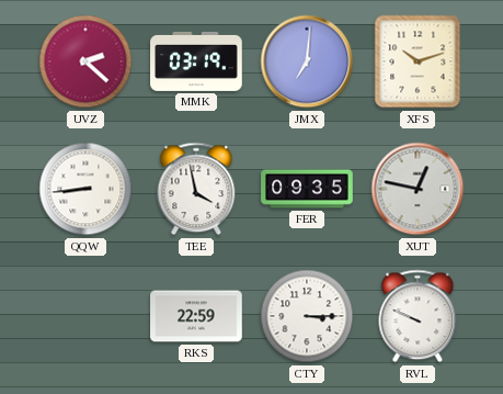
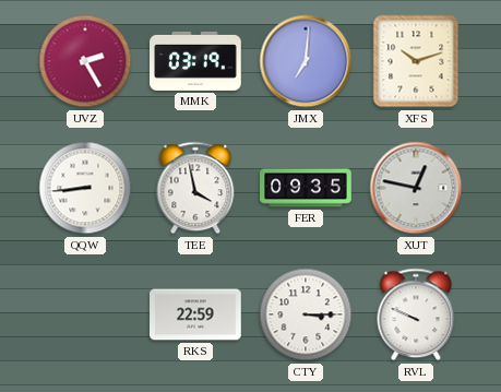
UVZ: 2:22 -> 2:25 (85, 61)
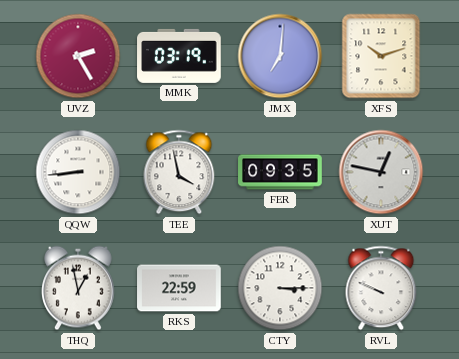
THQ: none -> 12:58 (79, 288)
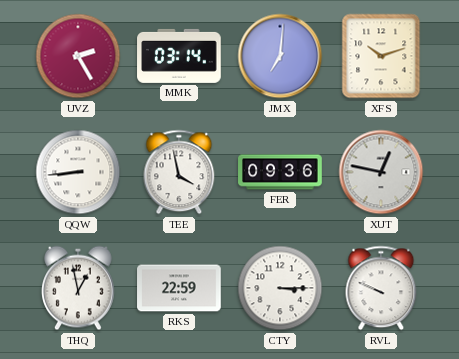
MMK: 03:19 -> 03:14 (179, 56)
FER: 09:35 -> 09:36 (280, 172)
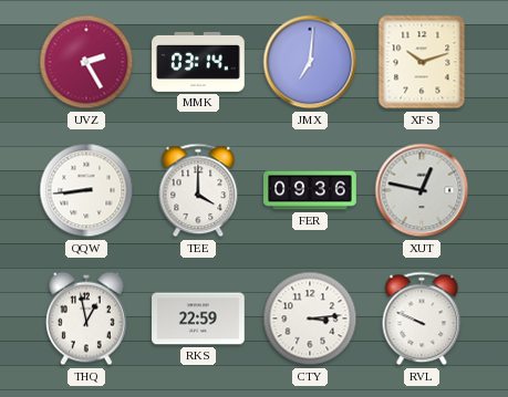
TEE: 3:58 -> 4:00 (198, 190)
CTY: 3:15 -> 3:14 (310, 318)
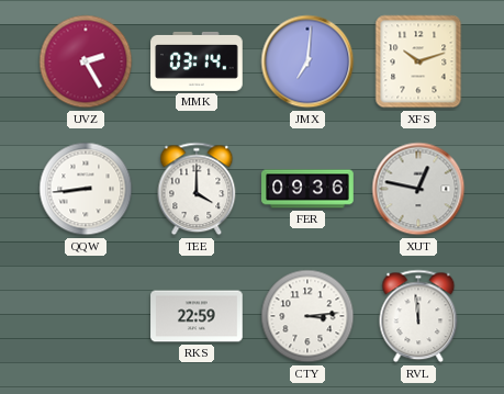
THQ: 12:58 -> none (87, 318)
RVL: 9:49 -> 11:59 (418, 316)
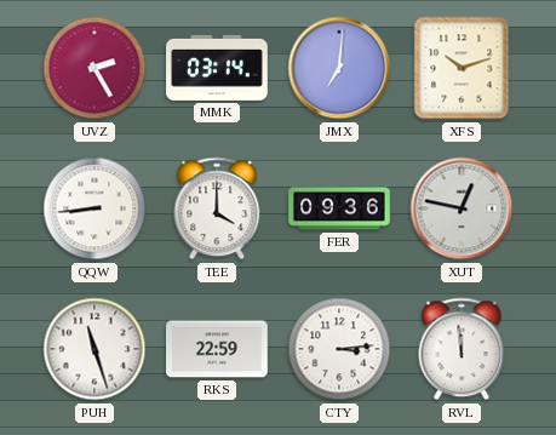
PUH: none -> 11:27 (94, 349)
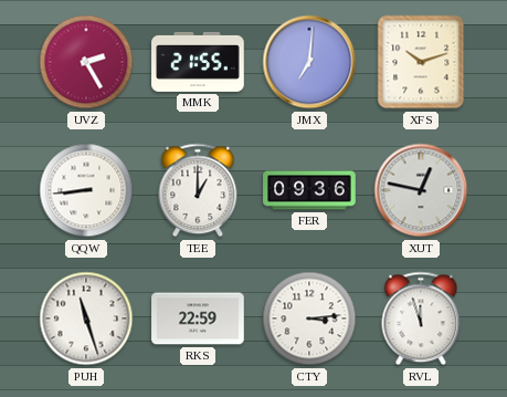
MMK: 03:14 -> 21:55 (198, 62)
TEE: 4:00 -> 1:00 (198, 190)
RVL: 11:59 -> 11:57 (421, 318)
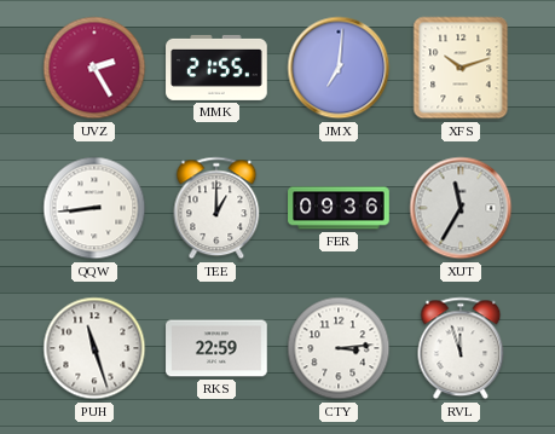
XUT: 12:47 -> 11:35 (461, 208)
